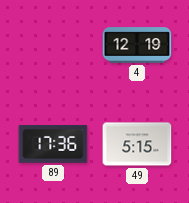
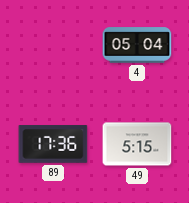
4: 12:19 -> 05:04 (137, 45)
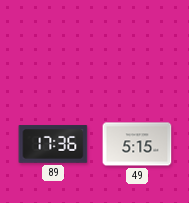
4: 05:04 -> none (137, 45)
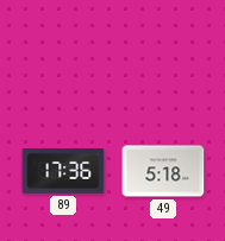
49: 5:15 -> 5:18 (163, 171)
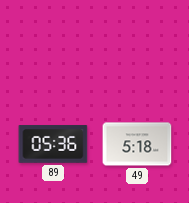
89: 17:36 -> 05:36 (53, 144)
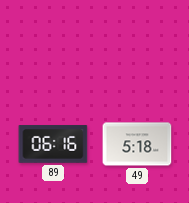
89: 05:36 -> 06:16 (53, 144)
